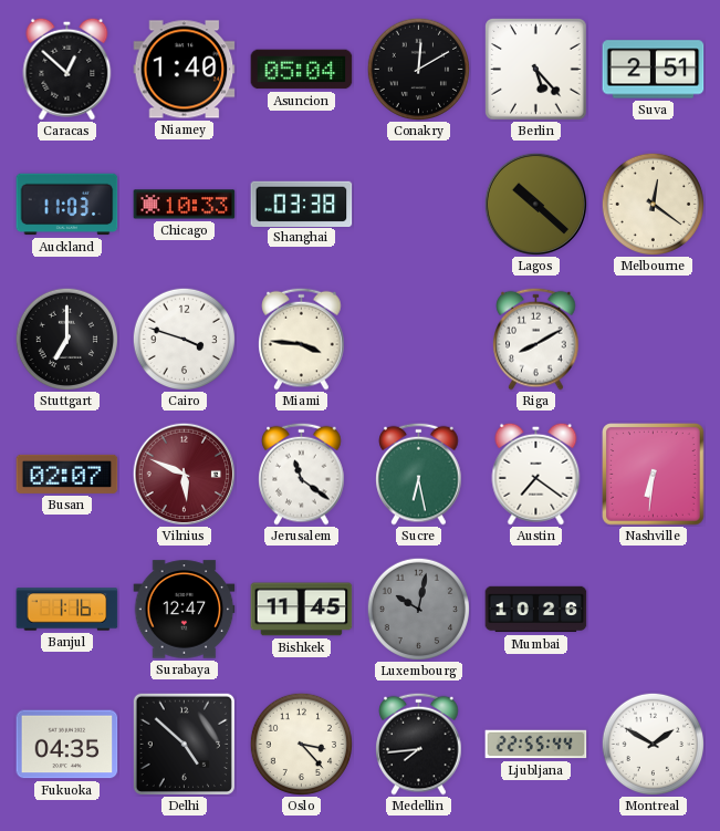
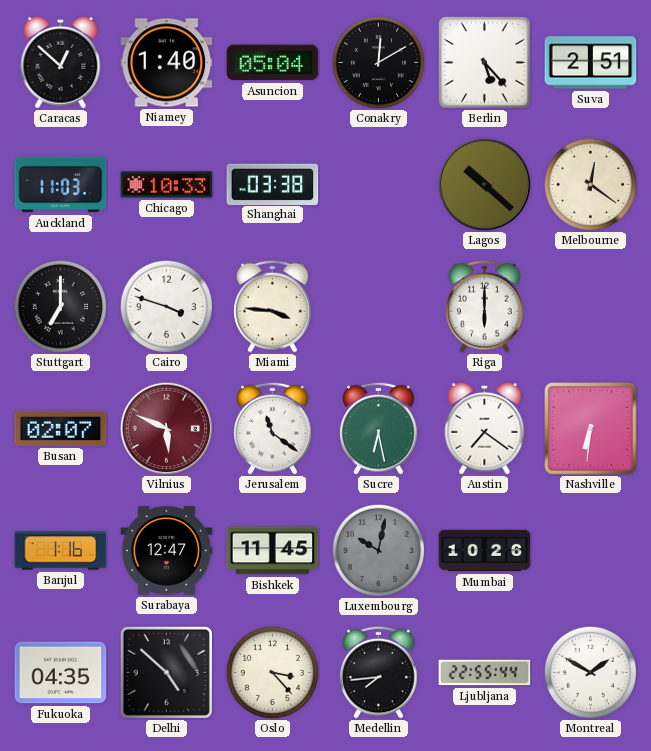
Riga: 8:10 -> 6:00 (485, 306)
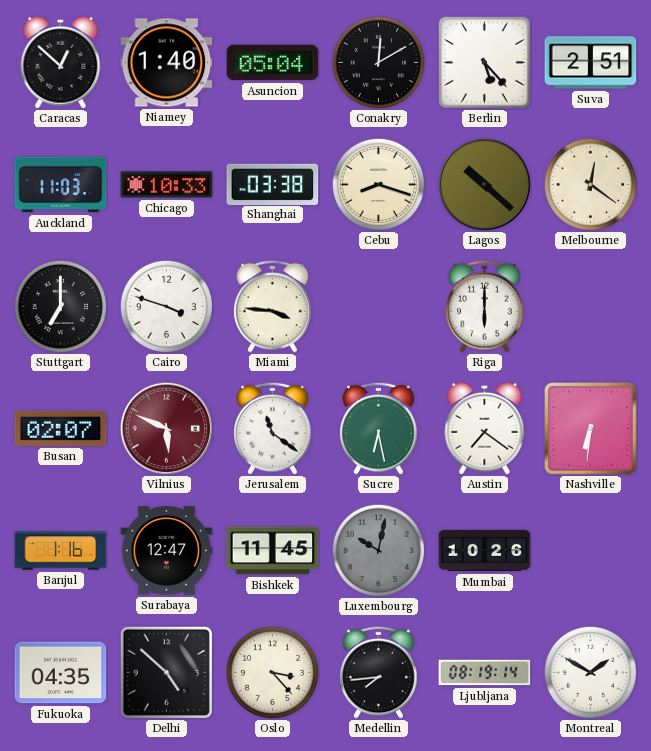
Cebu: none -> 8:18 (378, 184)
Ljubljana: 22:55 -> 08:19 (485, 673)
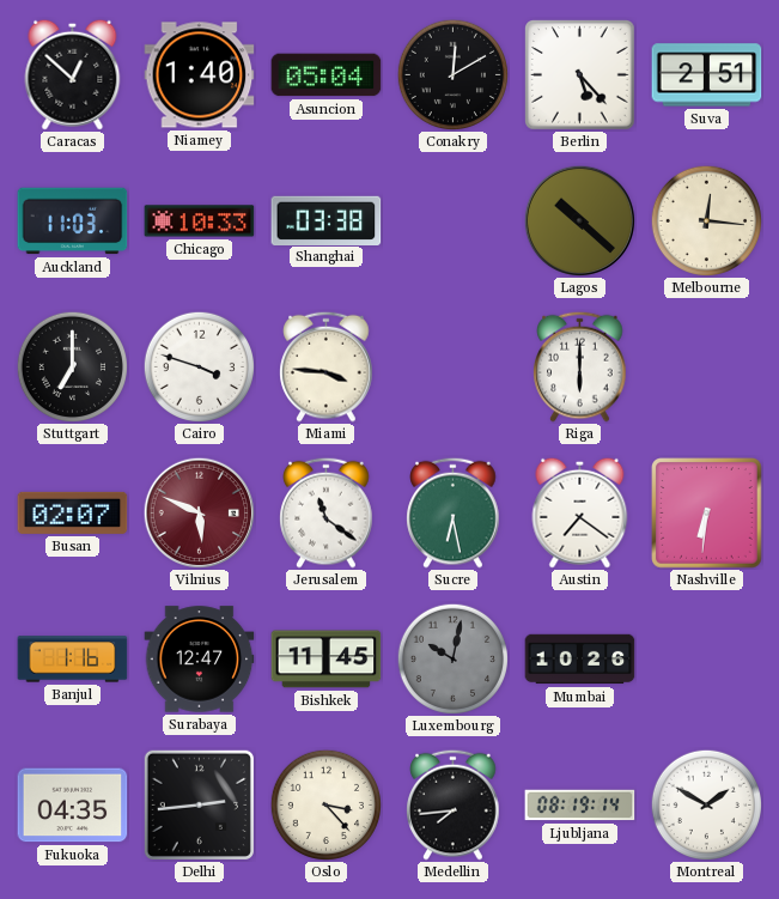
Cebu: 8:18 -> none (378, 184)
Melbourne: 12:21 -> 12:16 (706, 220)
Delhi: 4:52 -> 2:44 (199, 804)
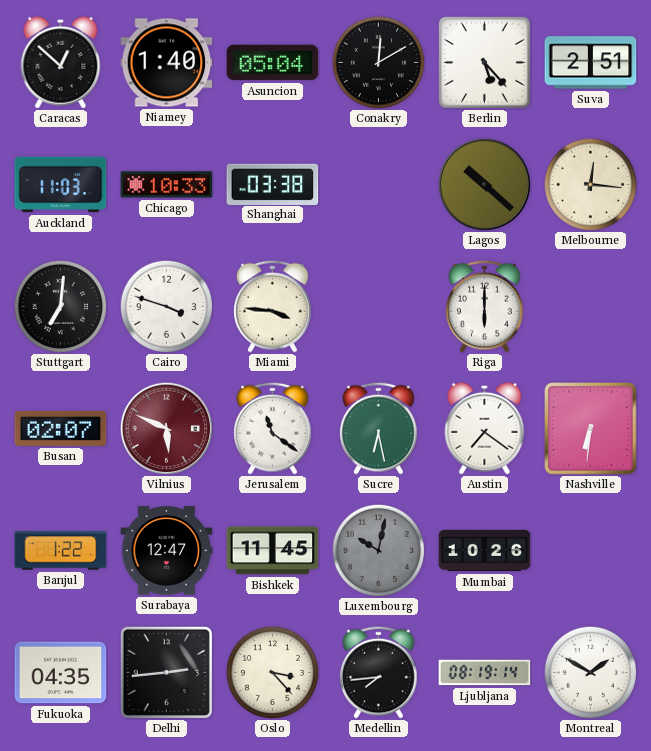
Stuttgart: 7:00 -> 7:01 (60, 306)
Banjul: 1:16 -> 1:22 (61, 551)
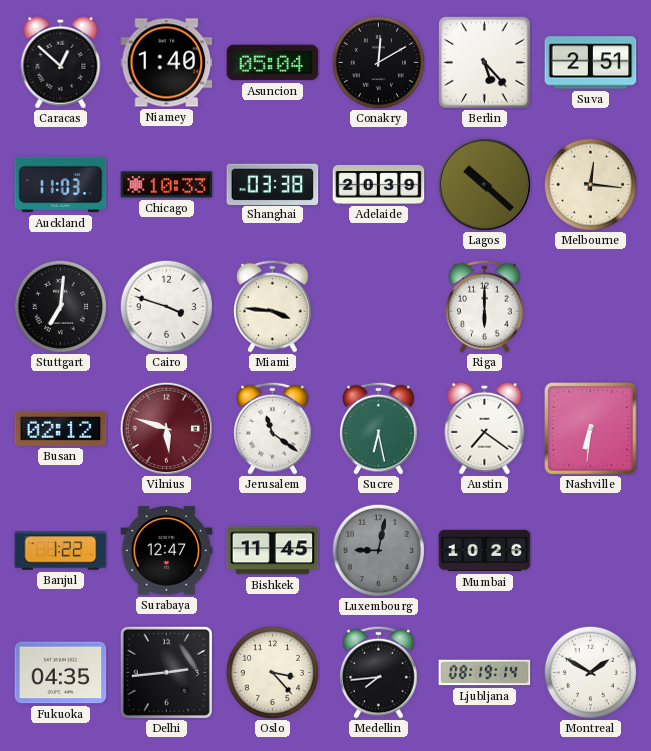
Adelaide: none -> 20:39 (379, 184)
Busan: 02:07 -> 02:12 (61, 428)
Vilnius: 5:49 -> 5:48 (166, 428)
Luxembourg: 10:02 -> 9:02 (378, 550)
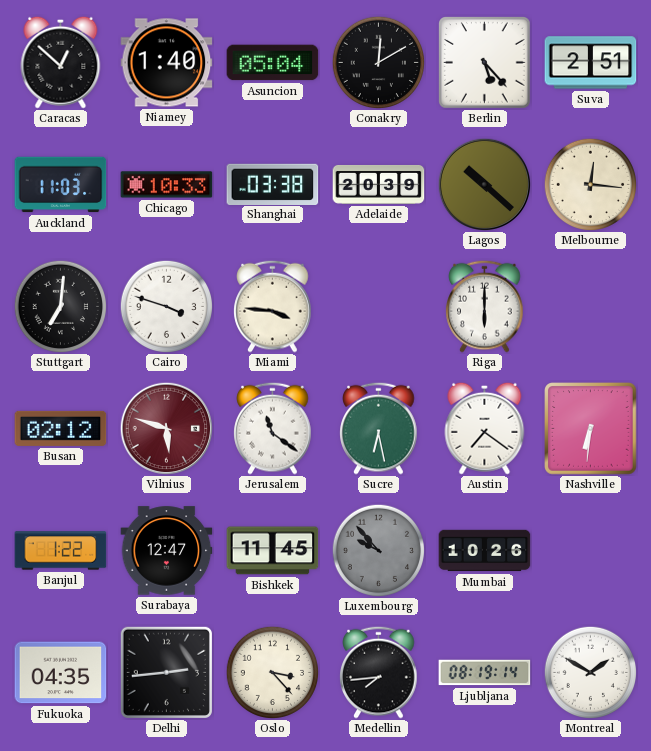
Luxembourg: 9:02 -> 9:53 (378, 550)
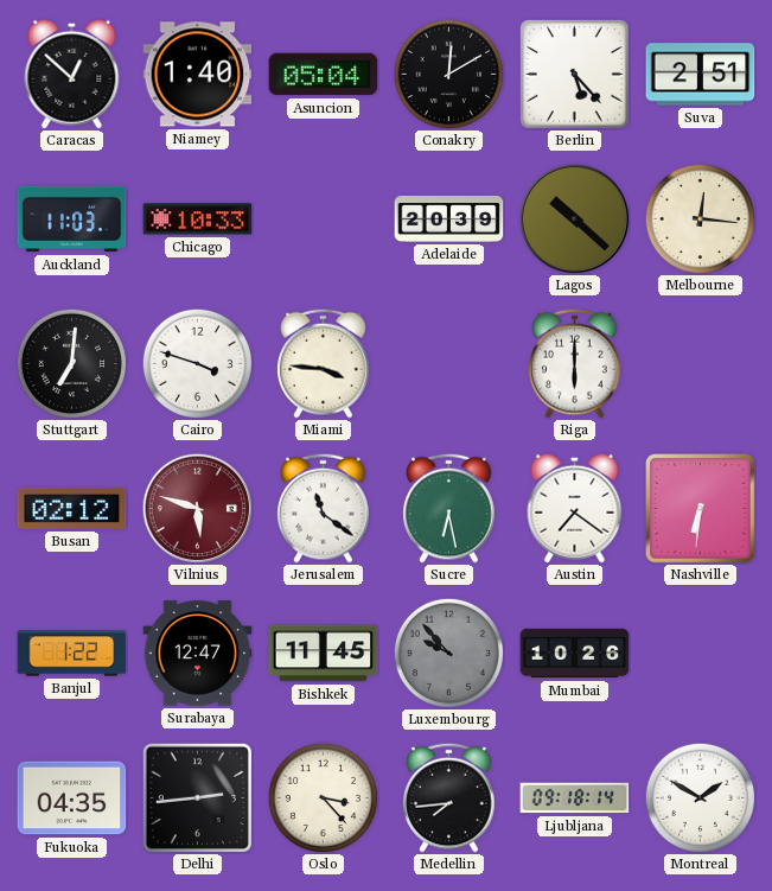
Shanghai: 03:38 -> none (273, 184)
Ljubljana: 08:19 -> 09:18 (575, 798)
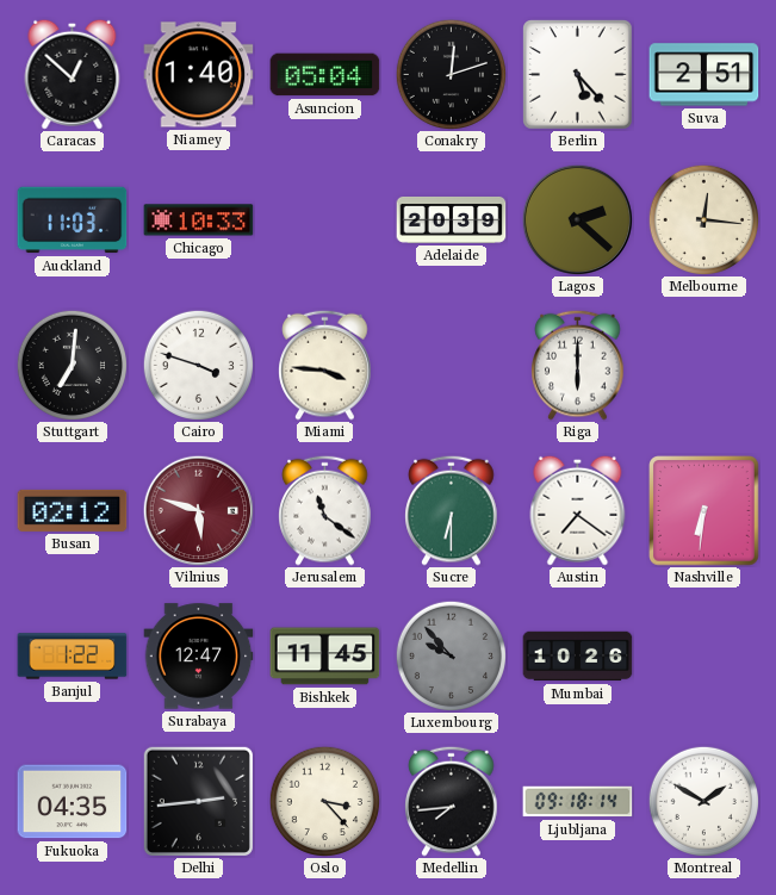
Conakry: 12:10 -> 12:12 (451, 74)
Lagos: 10:22 -> 2:22 (577, 219)
Sucre: 6:28 -> 6:30 (452, 510)
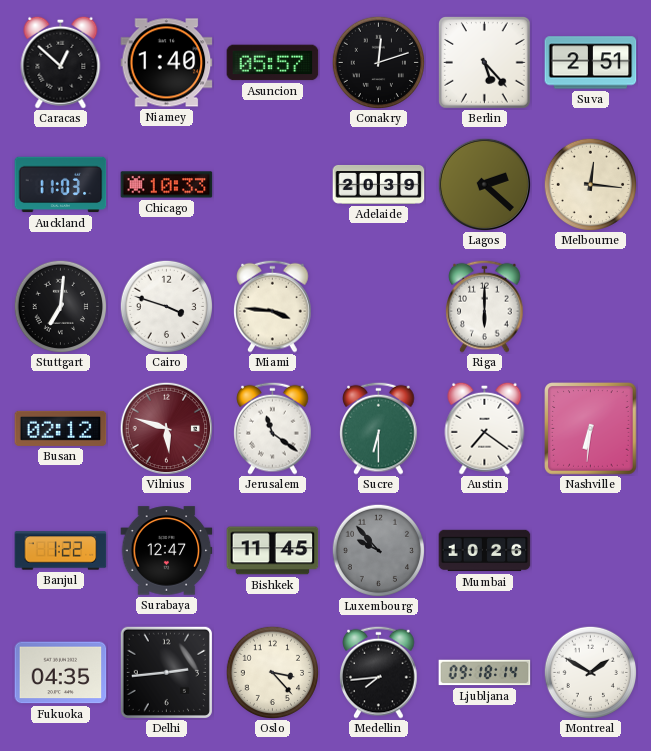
Asuncion: 05:04 -> 05:57 (273, 63)
